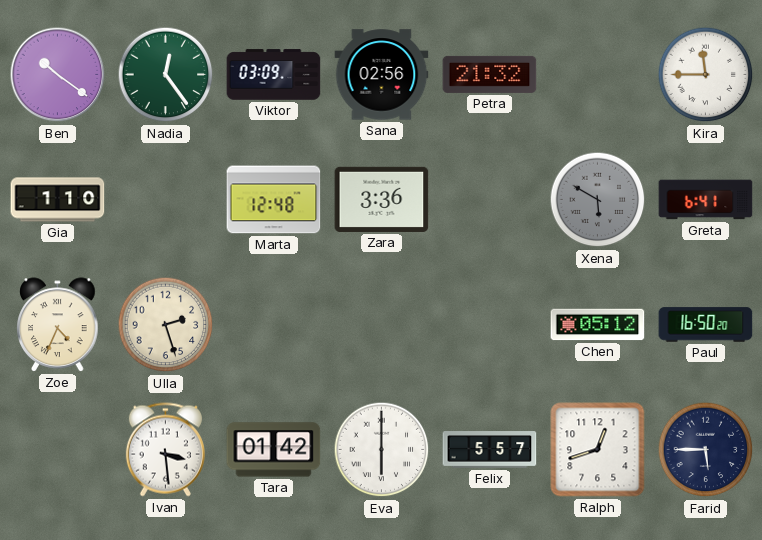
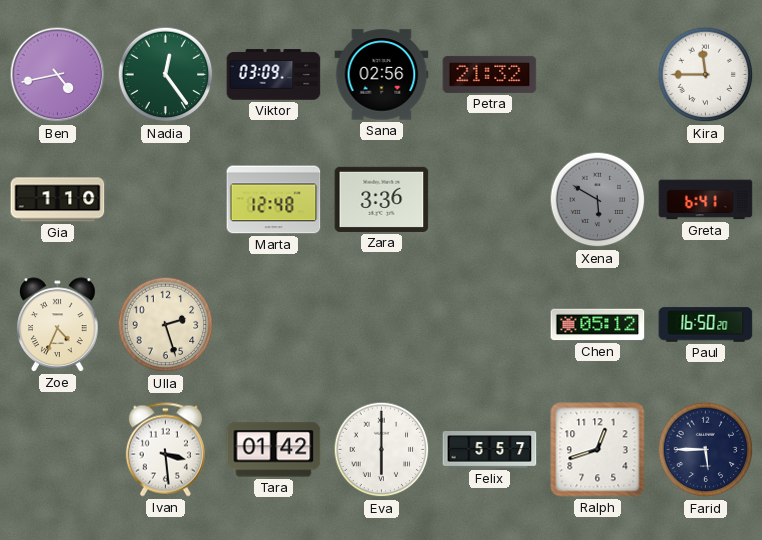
Ben: 10:21 -> 4:43 (58, 75)
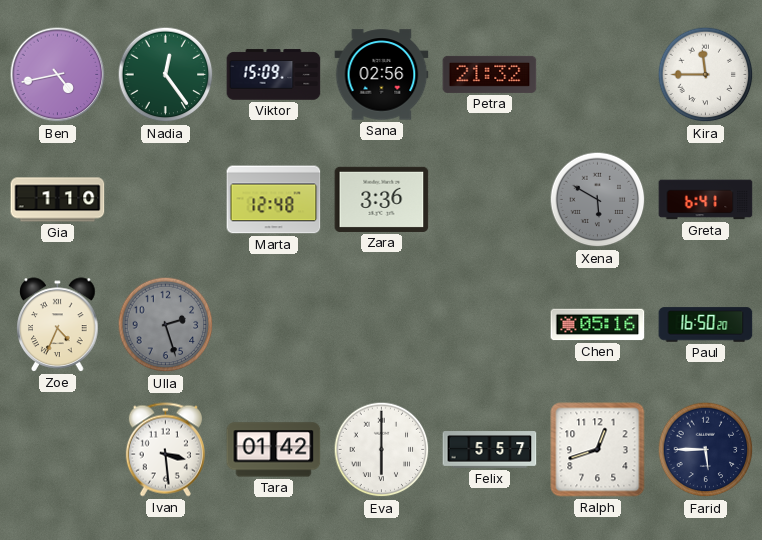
Viktor: 03:09 -> 15:09 (274, 75)
Ulla dial: cream -> grey (166, 325)
Chen: 05:12 -> 05:16 (598, 325)
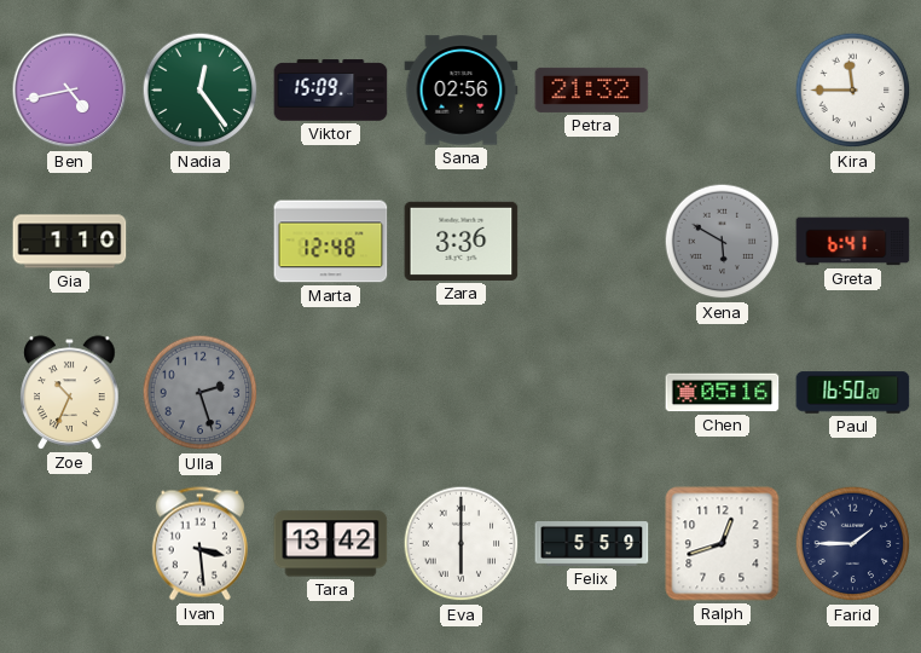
Zoe: 4:34 -> 10:34 (70, 393)
Tara: 01:42 -> 13:42 (331, 544)
Felix: 5:57 -> 5:59 (592, 544)
Farid: 5:45 -> 1:45 (853, 544)
